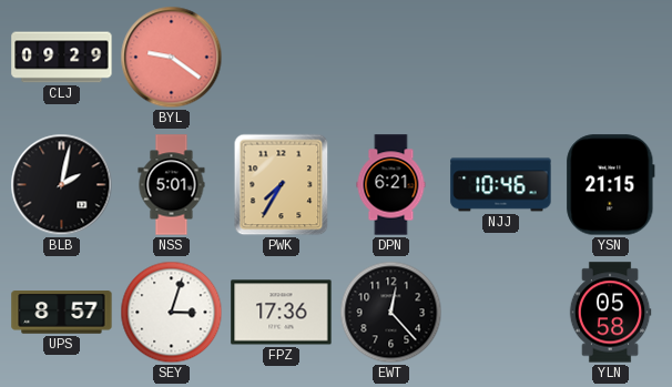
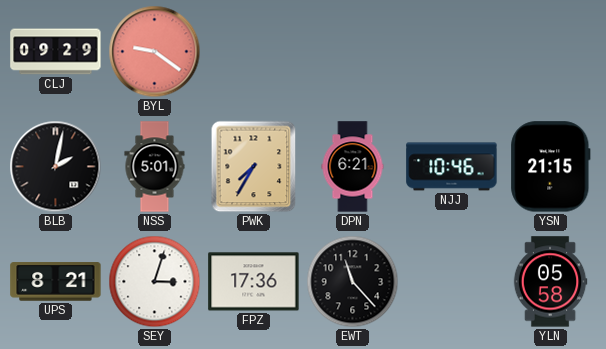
UPS: 8:57 -> 8:21 (56, 282)
EWT: 12:23 -> 11:23 (353, 282)
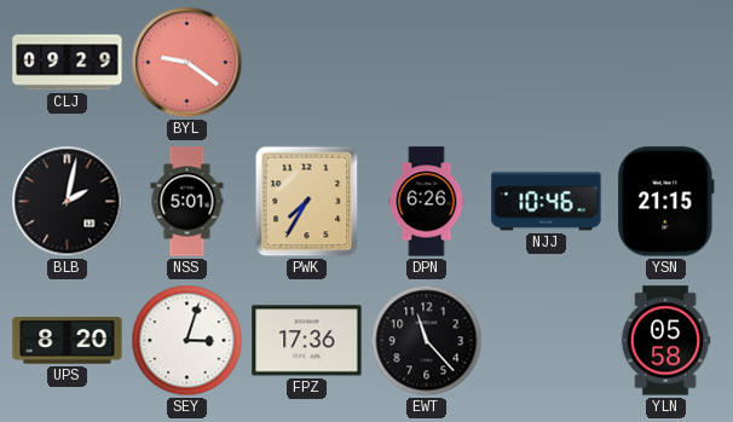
DPN: 6:21 -> 6:26 (427, 202)
UPS: 8:21 -> 8:20 (68, 341)
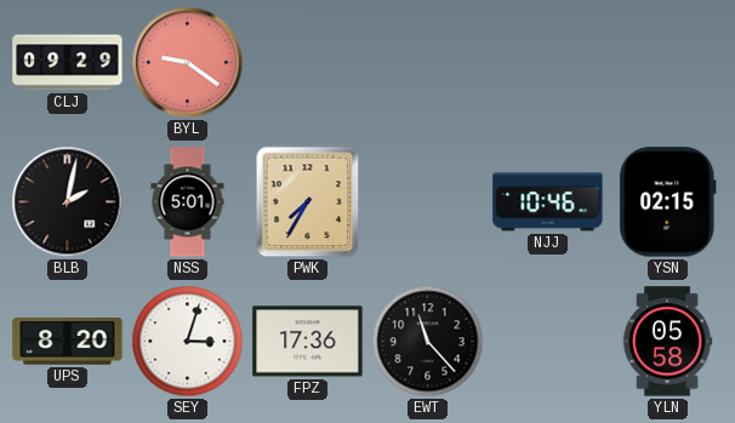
DPN: 6:26 -> none (427, 202)
YSN: 21:15 -> 02:15 (668, 202)
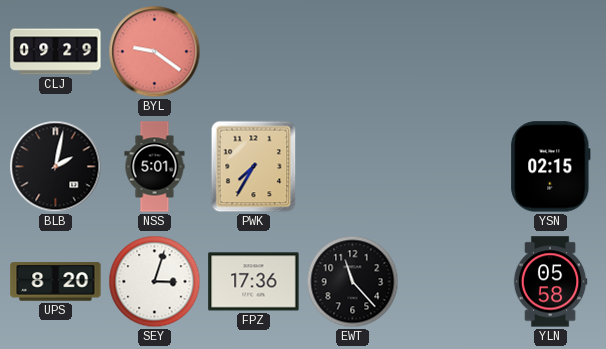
NJJ: 10:46 -> none (548, 202)
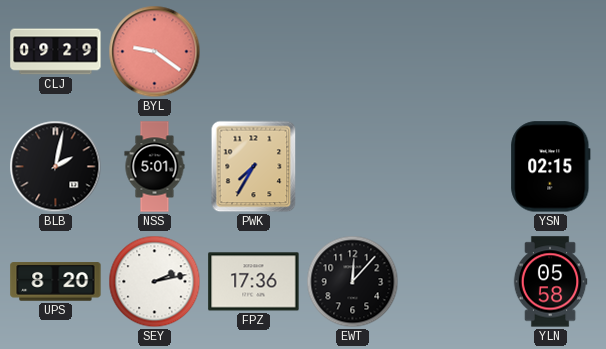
SEY: 3:03 -> 2:13 (155, 282)
EWT: 11:23 -> 12:07 (353, 282)
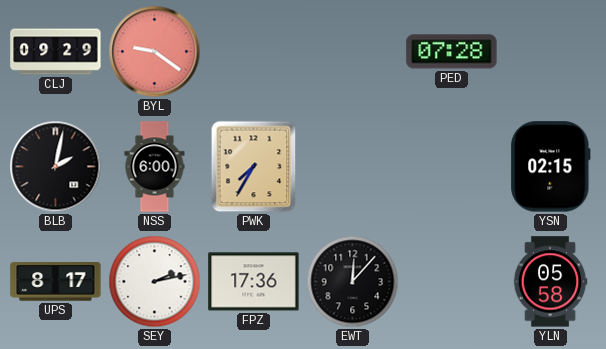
PED: none -> 07:28 (452, 52)
NSS: 5:01 -> 6:00 (155, 167)
UPS: 8:20 -> 8:17 (56, 282)
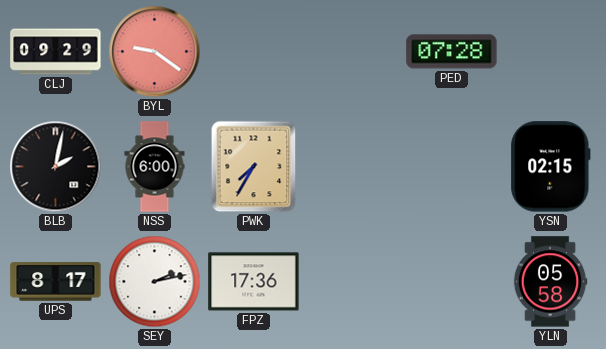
EWT: 12:07 -> none (353, 282)
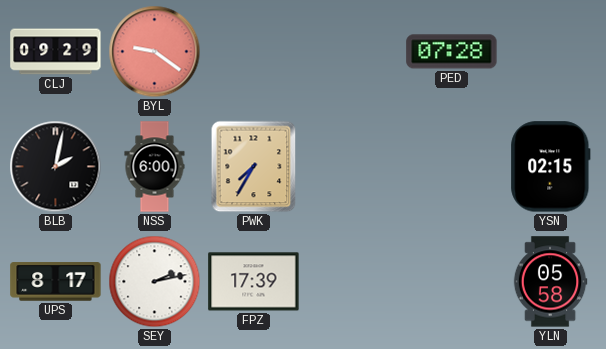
FPZ: 17:36 -> 17:39 (254, 282)
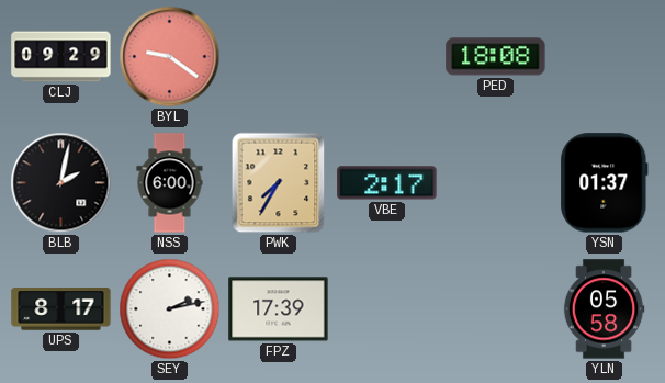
PED: 07:28 -> 18:08 (496, 57)
VBE: none -> 2:17 (387, 183)
YSN: 02:15 -> 01:37 (605, 183)
